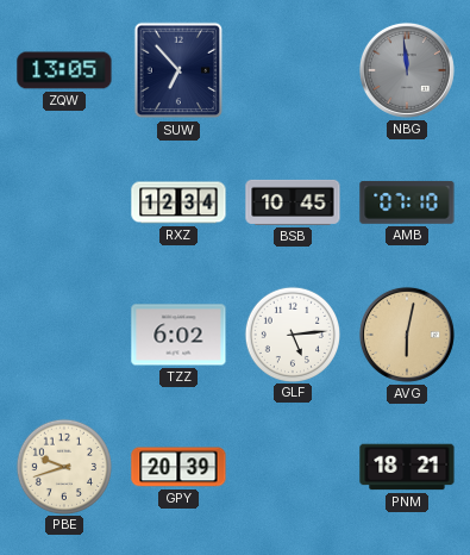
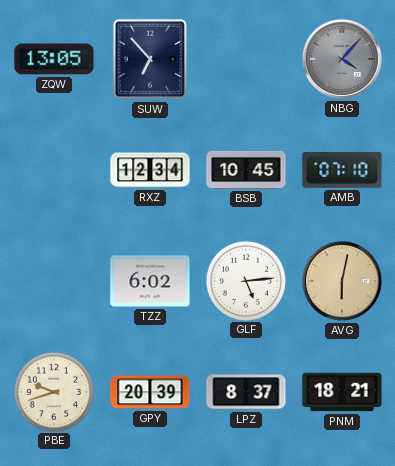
NBG: 11:59 -> 4:07 (342, 59)
LPZ: none -> 8:37 (246, 392)
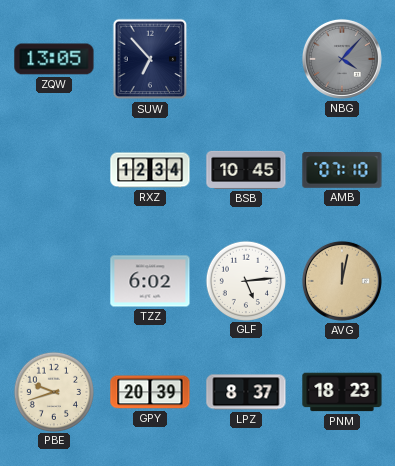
AVG: 6:02 -> 12:02 (342, 281)
PNM: 18:21 -> 18:23 (342, 392)
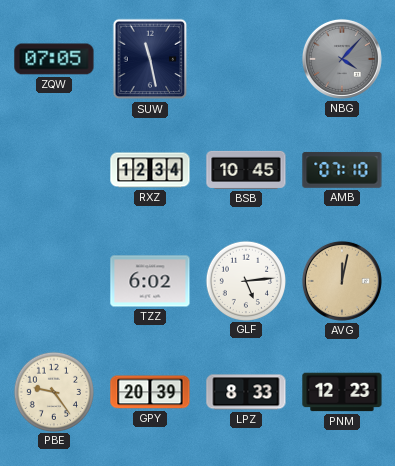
ZQW: 13:05 -> 07:05 (54, 59)
SUW: 6:53 -> 11:28 (150, 59)
PBE: 9:42 -> 9:24 (53, 391)
LPZ: 8:37 -> 8:33 (246, 392)
PNM: 18:23 -> 12:23 (342, 392)
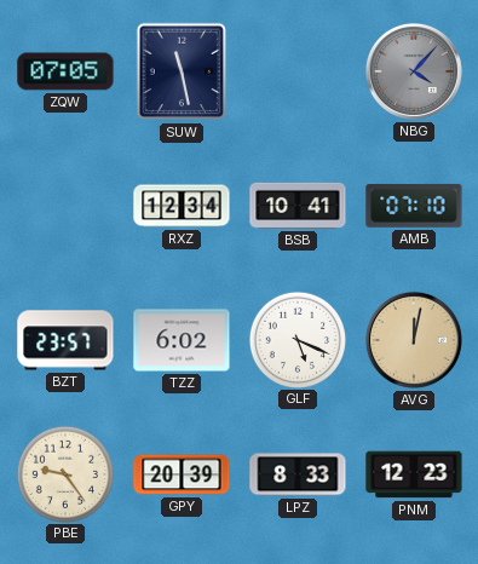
BSB: 10:45 -> 10:41 (298, 206)
BZT: none -> 23:57 (65, 340)
GLF: 5:14 -> 5:19 (296, 339)
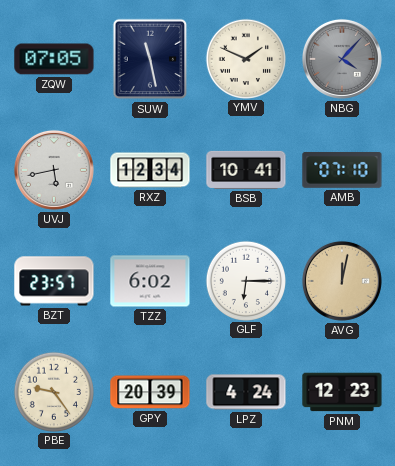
YMV: none -> 1:49 (245, 58)
UVJ: none -> 5:43 (54, 170)
GLF: 5:19 -> 6:15 (245, 280)
LPZ: 8:33 -> 4:24 (246, 392)
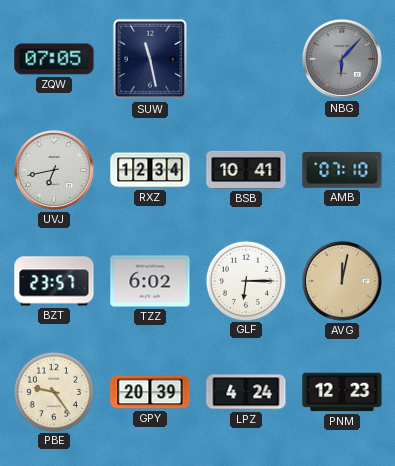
YMV: 1:49 -> none (245, 58)
NBG: 4:07 -> 6:07 (342, 59)
UVJ: 5:43 -> 6:43 (54, 170)
